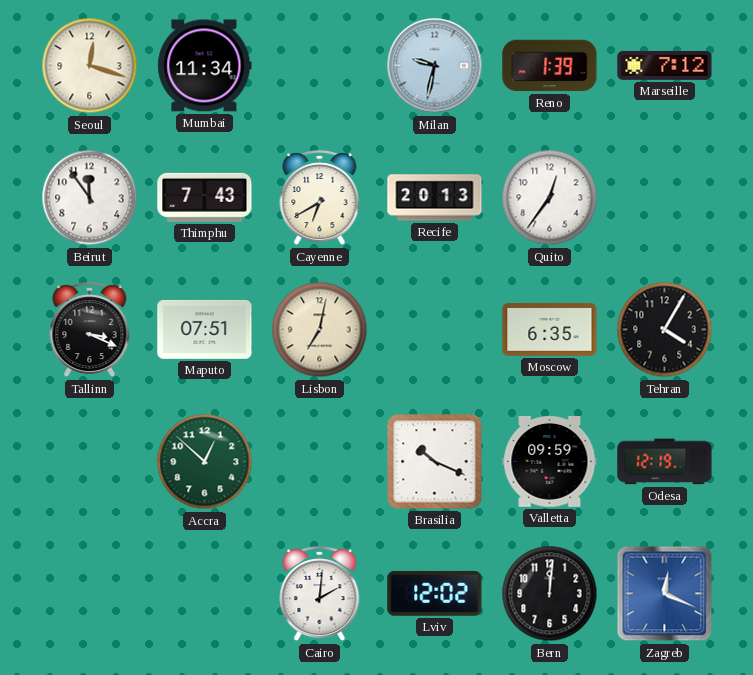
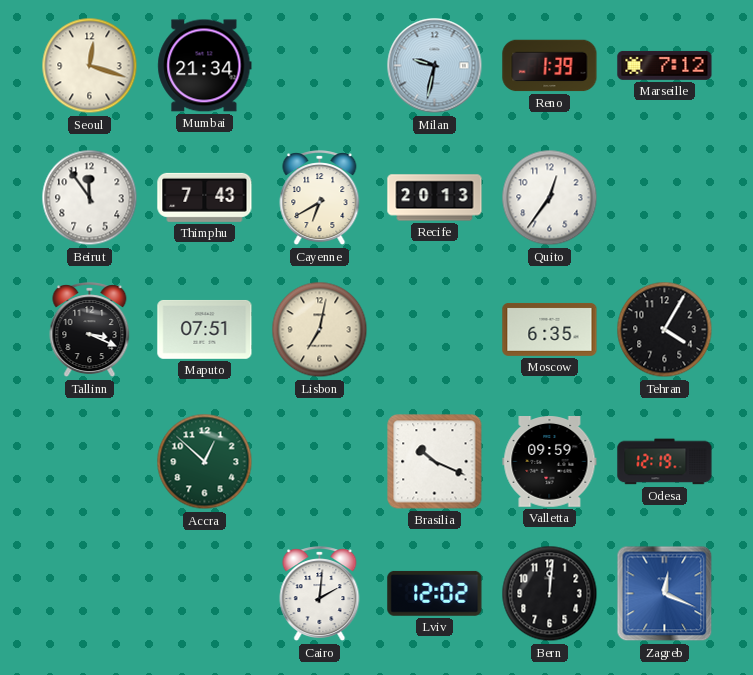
Mumbai: 11:34 -> 21:34 (205, 66)
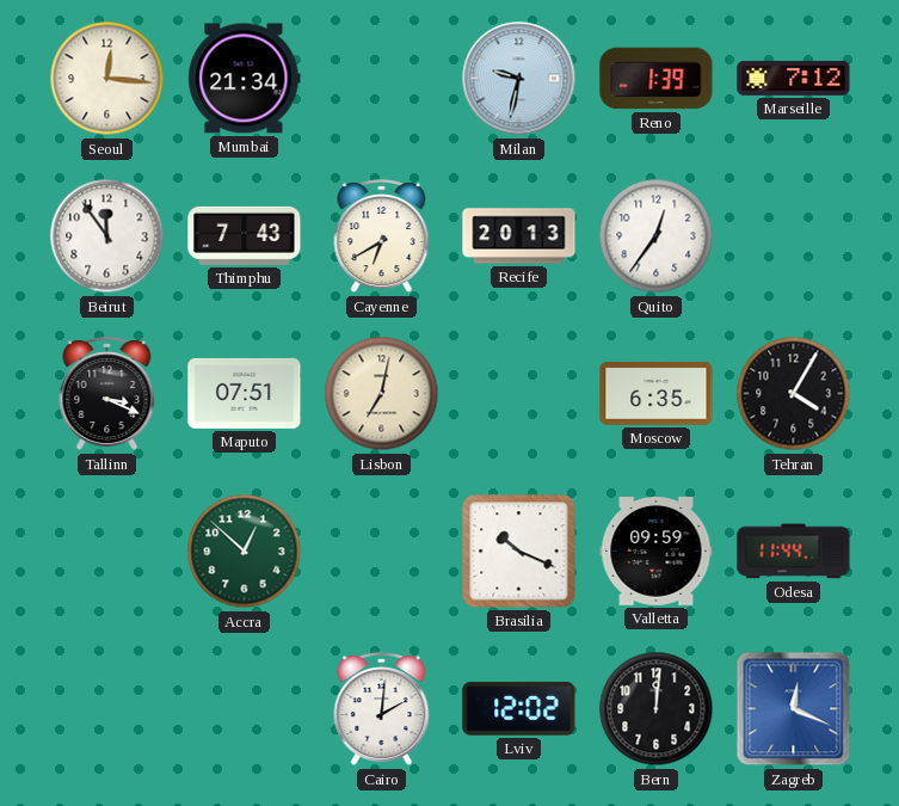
Seoul: 12:18 -> 12:16 (107, 79)
Odesa: 12:19 -> 11:44 (794, 552)
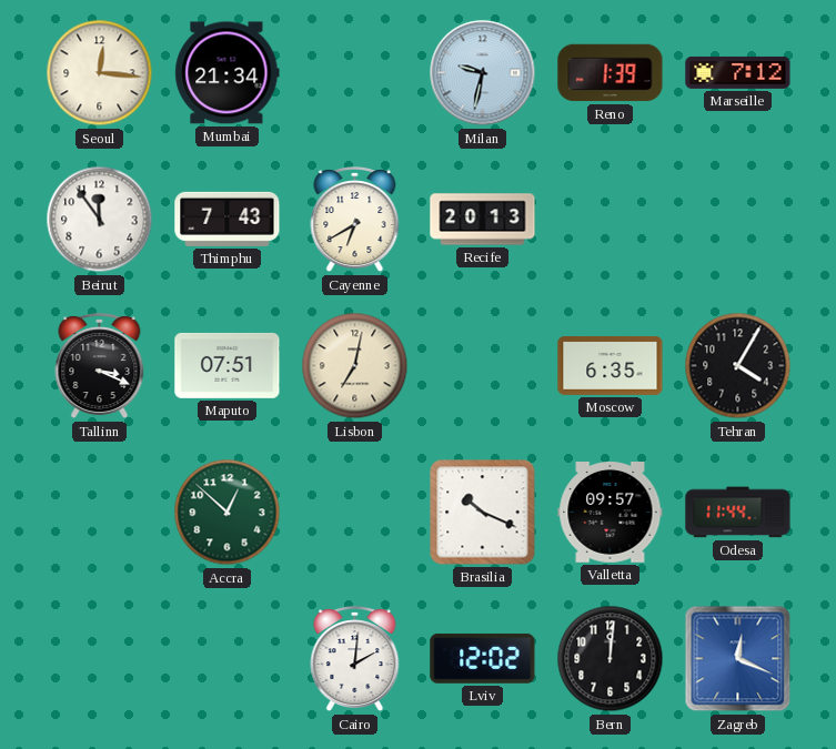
Quito: 12:36 -> none (657, 236)
Valletta: 09:59 -> 09:57 (611, 513)
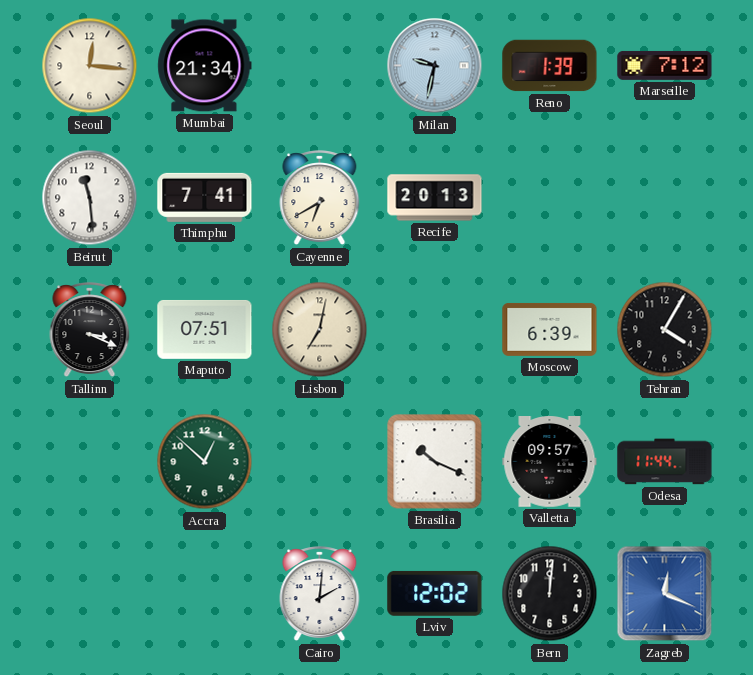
Beirut: 11:54 -> 11:29 (90, 198)
Thimphu: 7:43 -> 7:41 (205, 197)
Moscow: 6:35 -> 6:39 (550, 329)
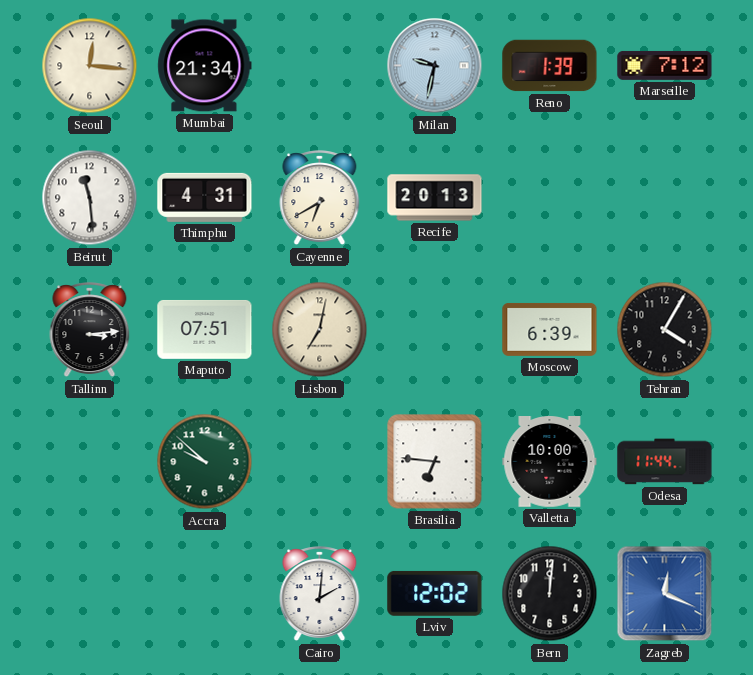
Thimphu: 7:41 -> 4:31 (205, 197)
Tallinn: 3:19 -> 3:14 (90, 330)
Accra: 12:52 -> 9:52 (205, 462)
Brasilia: 10:19 -> 6:46 (435, 462)
Valletta: 09:57 -> 10:00 (550, 462)
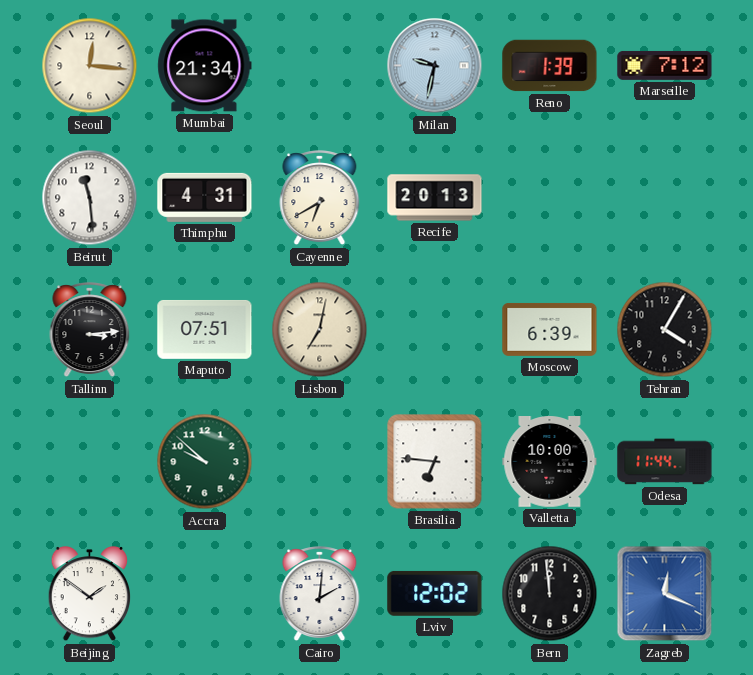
Beijing: none -> 1:51 (89, 595)
Bern: 12:01 -> 11:59 (550, 594)
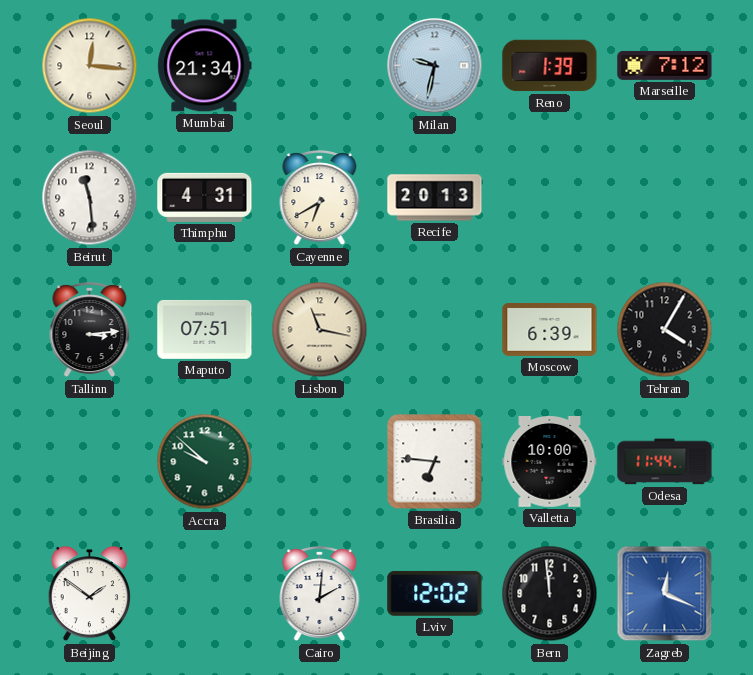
Lisbon: 7:02 -> 11:17 (320, 330)
